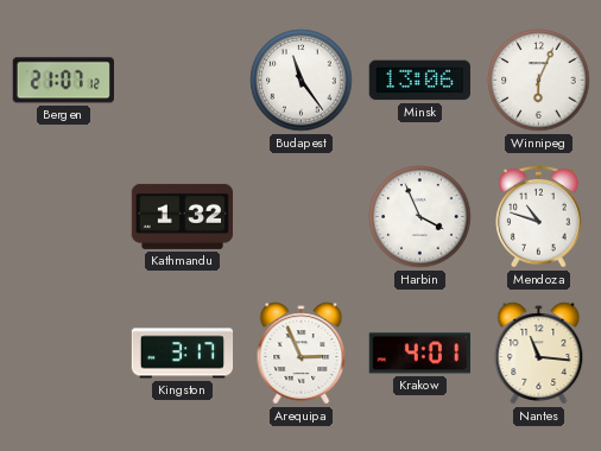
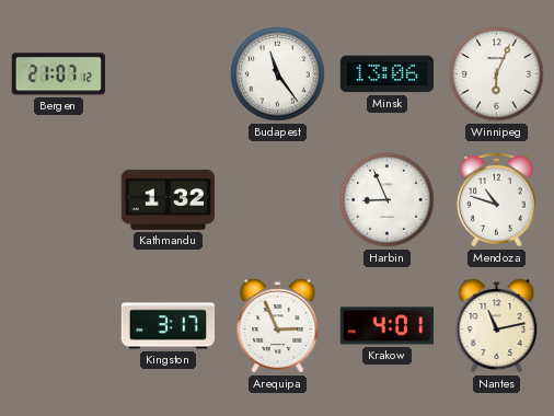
Harbin: 3:56 -> 8:56 (388, 200)
Nantes: 11:16 -> 11:13 (497, 326)
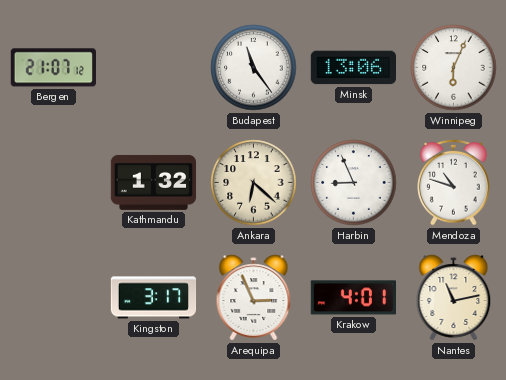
Ankara: none -> 6:22 (254, 183)
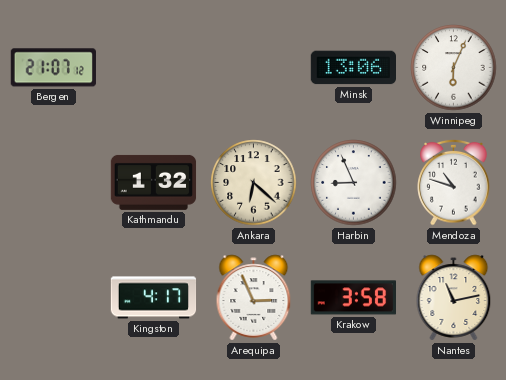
Budapest: 11:24 -> none (254, 68)
Kingston: 3:17 -> 4:17 (154, 298)
Krakow: 4:01 -> 3:58 (354, 298)
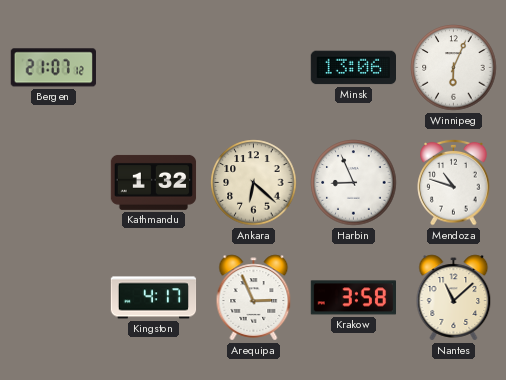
Nantes: 11:13 -> 11:08 (454, 298)
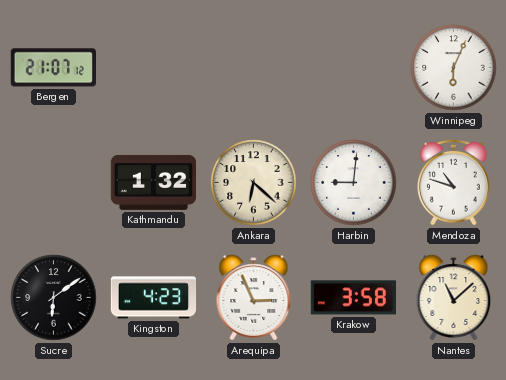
Minsk: 13:06 -> none (353, 68)
Harbin: 8:56 -> 9:01 (354, 183)
Sucre: none -> 6:09 (54, 298)
Kingston: 4:17 -> 4:23 (154, 298)
